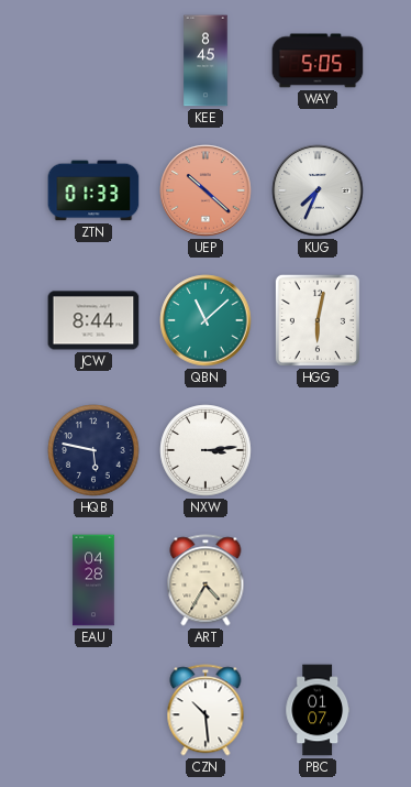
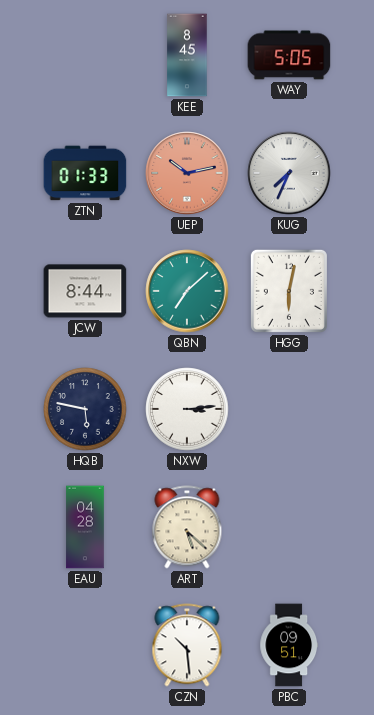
UEP: 10:22 -> 10:13 (187, 173)
QBN: 11:08 -> 7:08 (187, 291)
ART: 4:35 -> 5:22 (187, 527)
PBC: 01:07 -> 09:51 (288, 645)
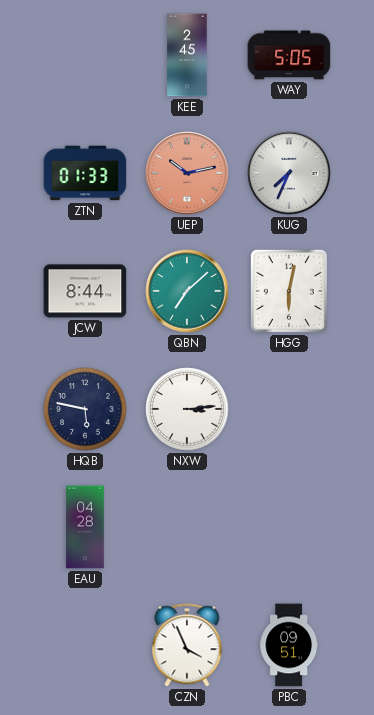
KEE: 8:45 -> 2:45 (187, 55)
ART: 5:22 -> none (187, 527)
CZN: 10:29 -> 3:56 (187, 645)
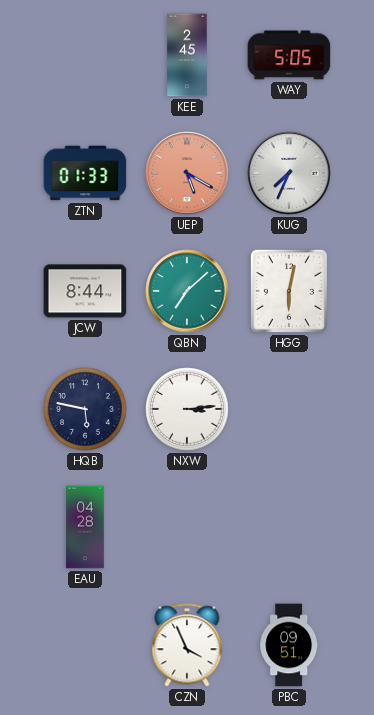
UEP: 10:13 -> 5:20 (187, 173)
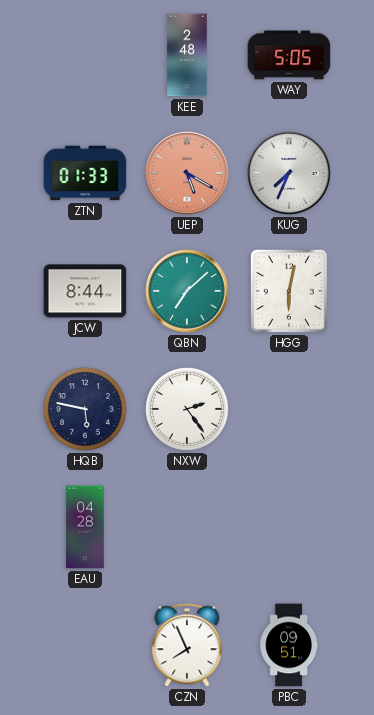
KEE: 2:45 -> 2:48 (187, 55)
NXW: 3:14 -> 2:24 (187, 409)
CZN: 3:56 -> 7:56 (187, 645)
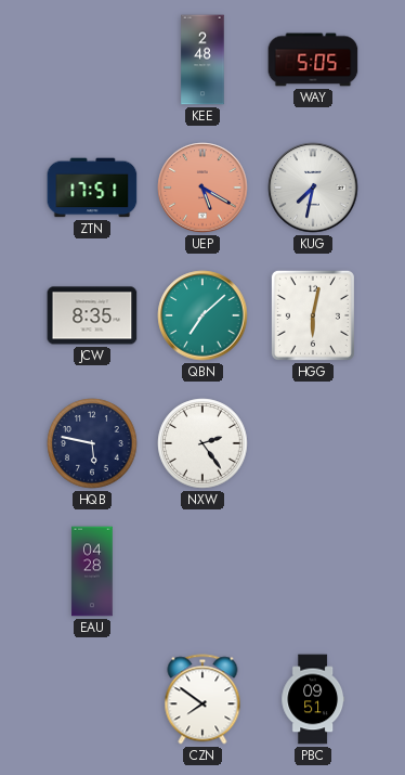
ZTN: 01:33 -> 17:51 (92, 188)
KUG: 7:34 -> 7:32 (313, 188)
JCW: 8:44 -> 8:35 (92, 315)
CZN: 7:56 -> 7:51 (203, 699)
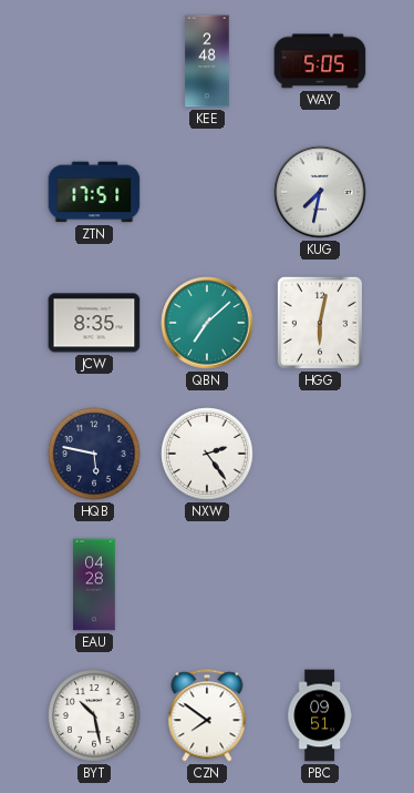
UEP: 5:20 -> none (203, 188)
BYT: none -> 10:28 (94, 715)
